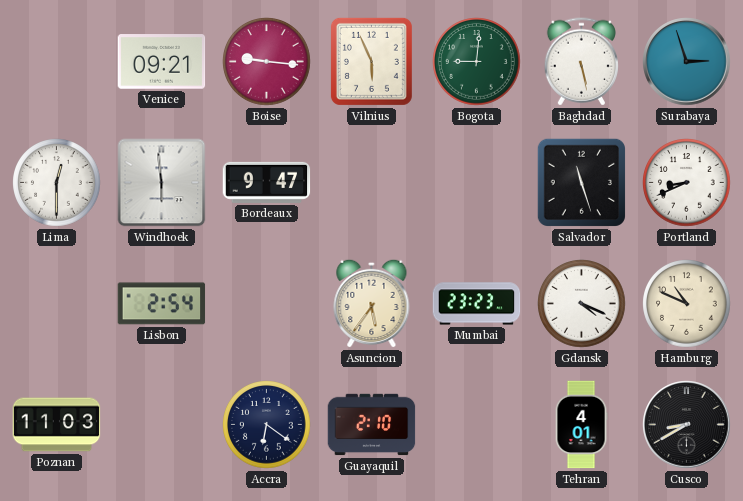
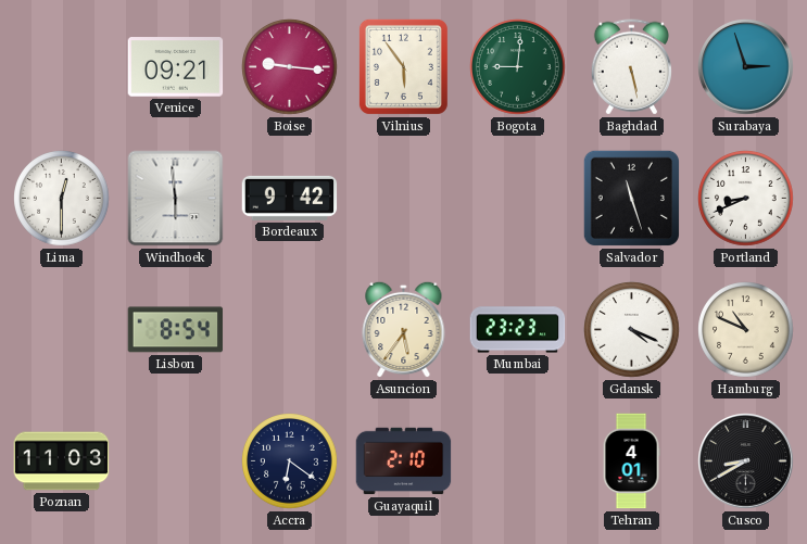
Vilnius: 5:56 -> 5:54 (403, 66)
Bordeaux: 9:47 -> 9:42 (290, 198)
Lisbon: 2:54 -> 8:54 (176, 330)
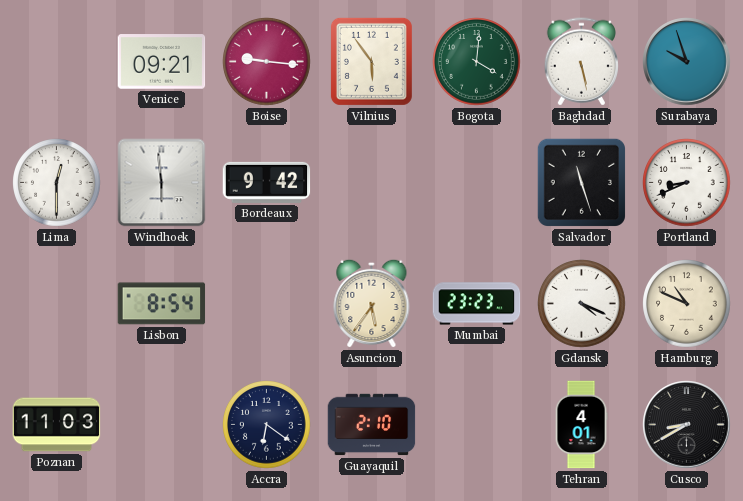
Bogota: 9:01 -> 4:01 (477, 62)
Surabaya: 2:57 -> 9:57 (687, 62)
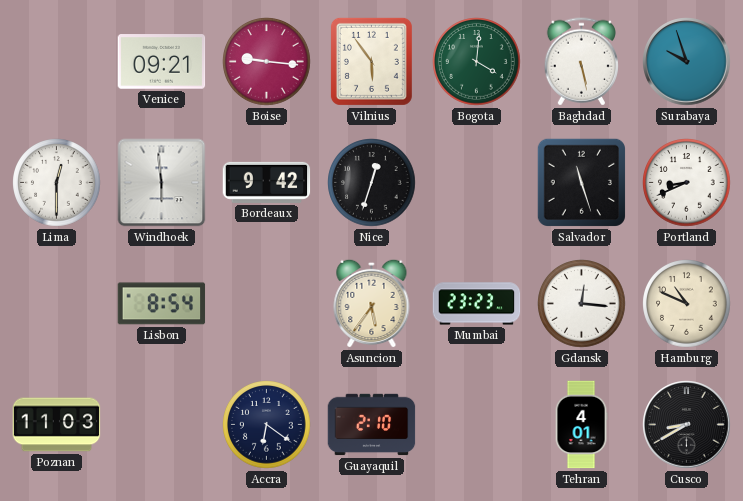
Nice: none -> 12:33 (372, 183)
Gdansk: 4:19 -> 12:16 (582, 304)
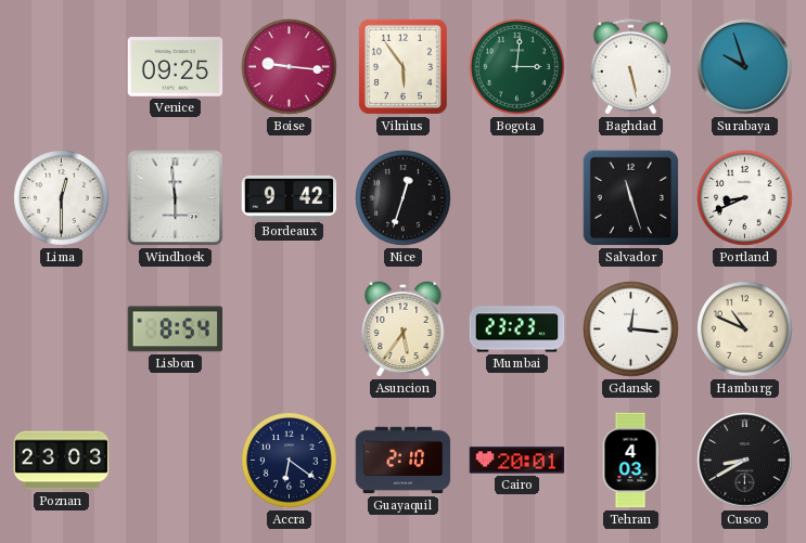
Venice: 09:21 -> 09:25 (176, 67)
Bogota: 4:01 -> 3:01 (517, 67)
Poznan: 11:03 -> 23:03 (62, 461)
Cairo: none -> 20:01 (517, 461)
Tehran: 4:01 -> 4:03 (630, 461)
